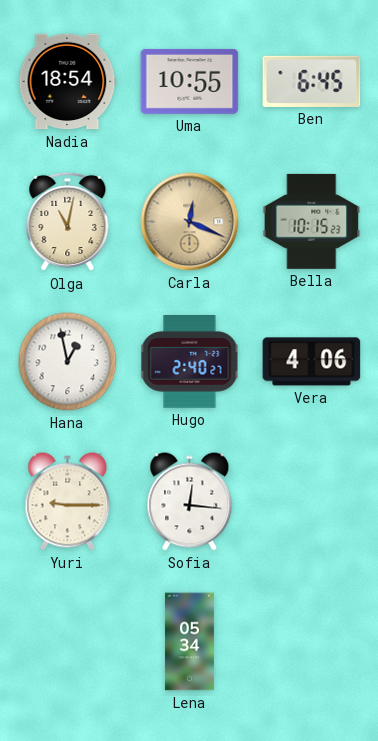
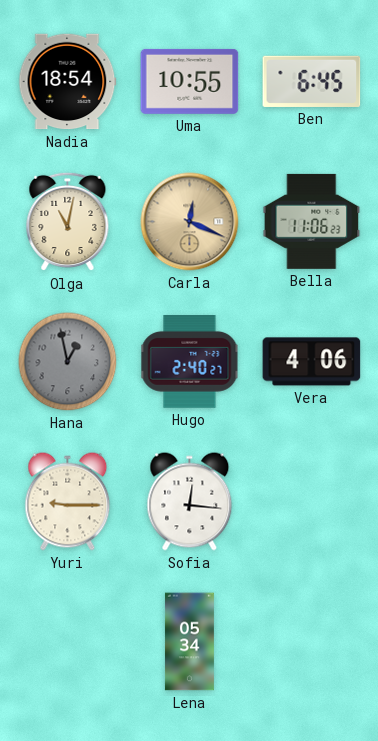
Bella: 10:15 -> 11:06 (312, 221)
Hana dial: white -> grey (68, 362)
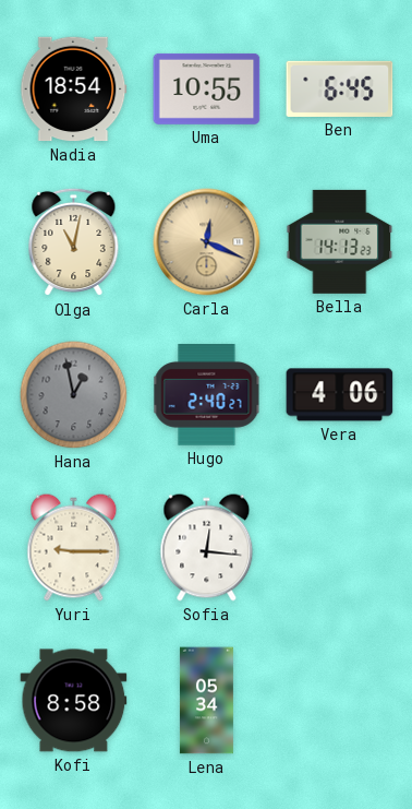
Bella: 11:06 -> 14:13 (340, 241)
Kofi: none -> 8:58 (74, 701)
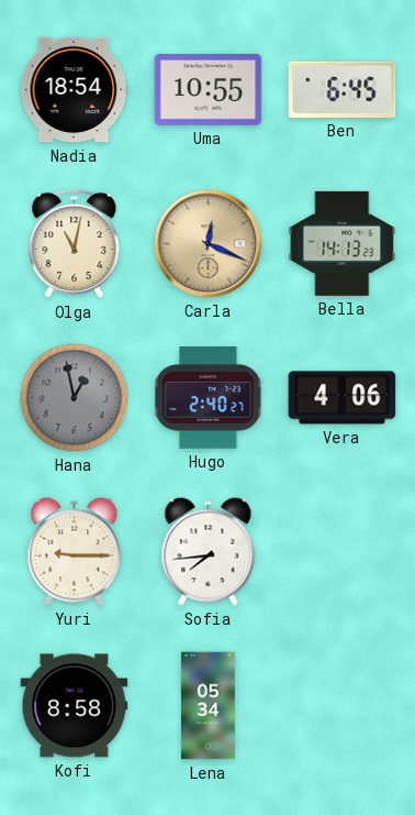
Sofia: 12:16 -> 7:44 (209, 552)
